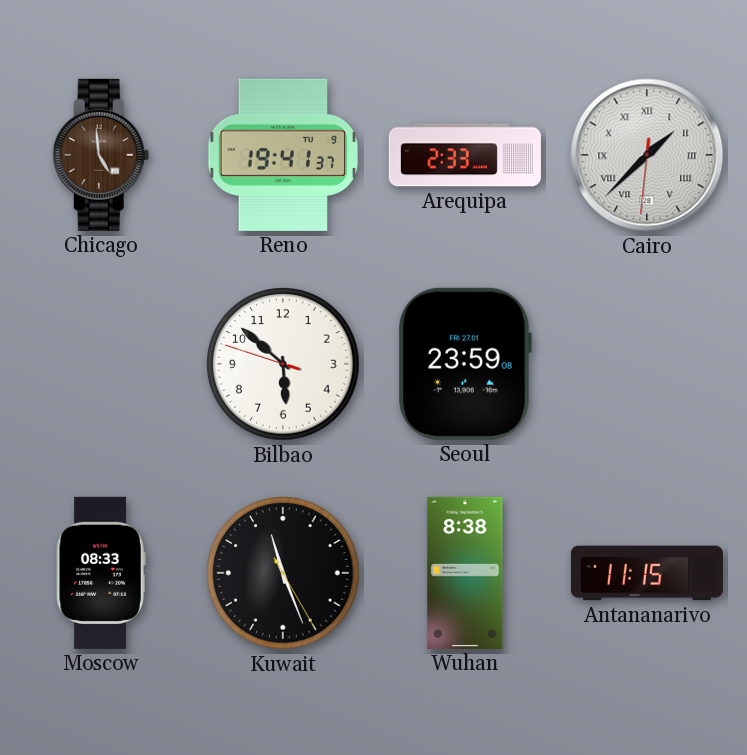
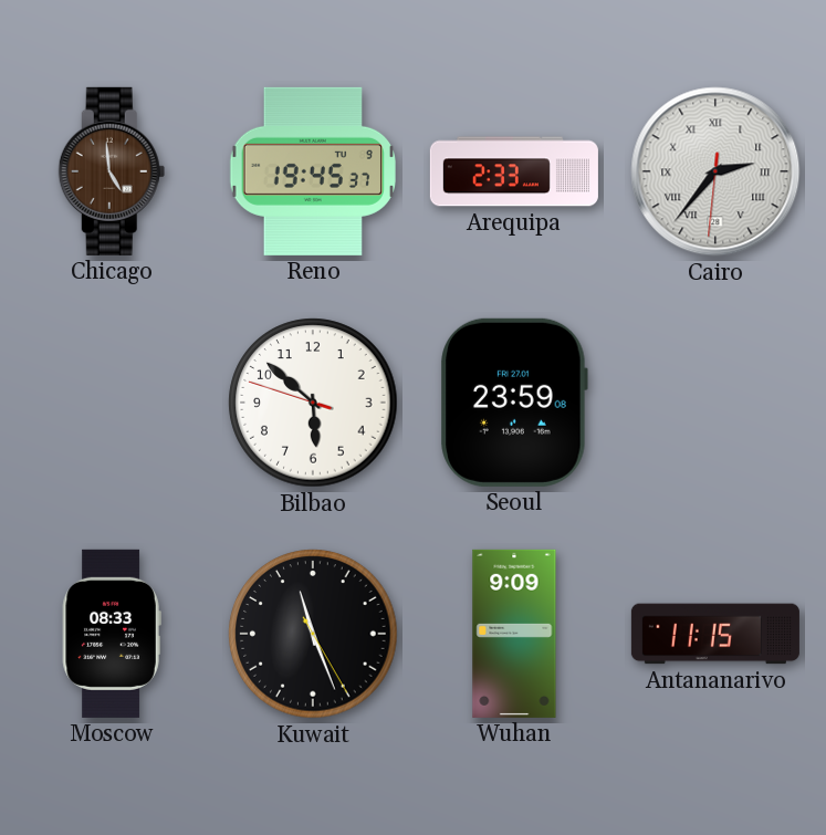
Reno: 19:41 -> 19:45 (312, 171)
Cairo: 1:37 -> 2:36 (715, 171)
Wuhan: 8:38 -> 9:09 (514, 634)
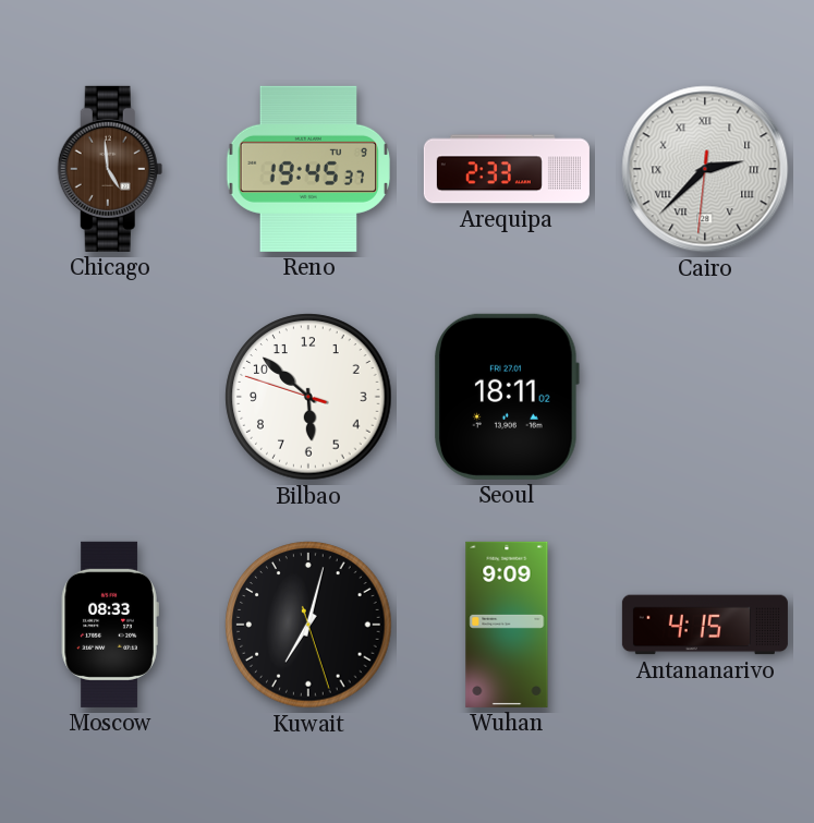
Cairo: 2:36 -> 2:37 (705, 169)
Seoul: 23:59 -> 18:11 (507, 397)
Kuwait: 11:26 -> 7:02 (308, 625)
Antananarivo: 11:15 -> 4:15 (705, 625)
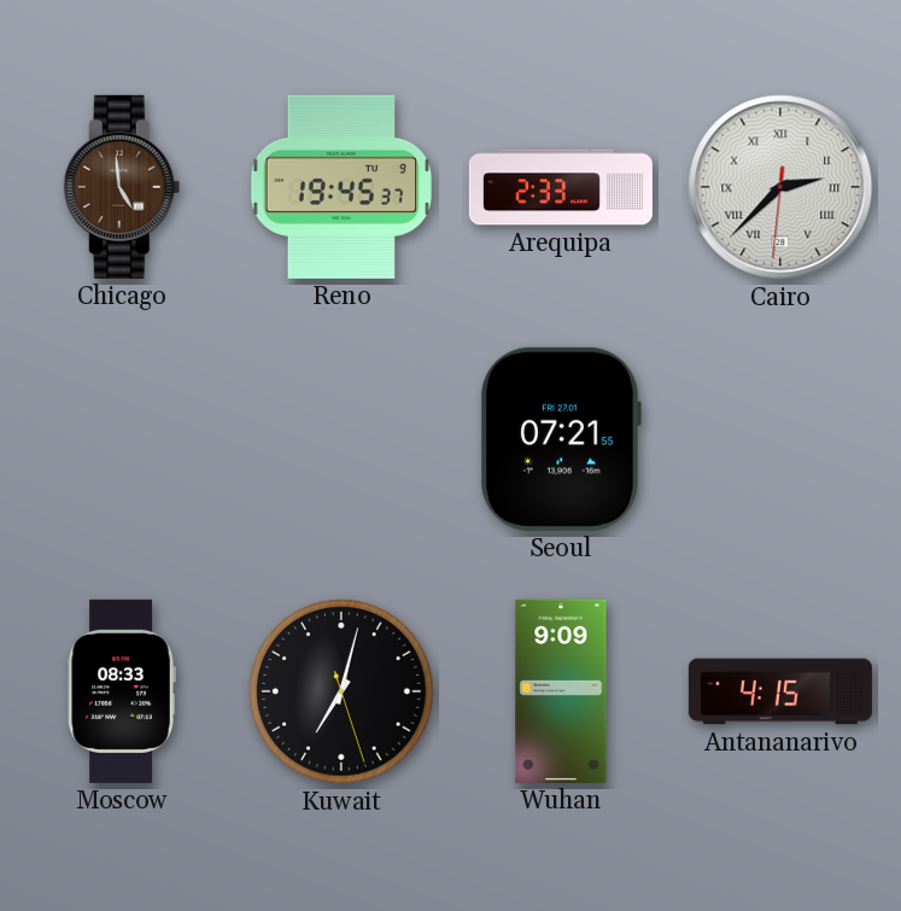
Bilbao: 5:51 -> none (308, 397)
Seoul: 18:11 -> 07:21 (561, 439)
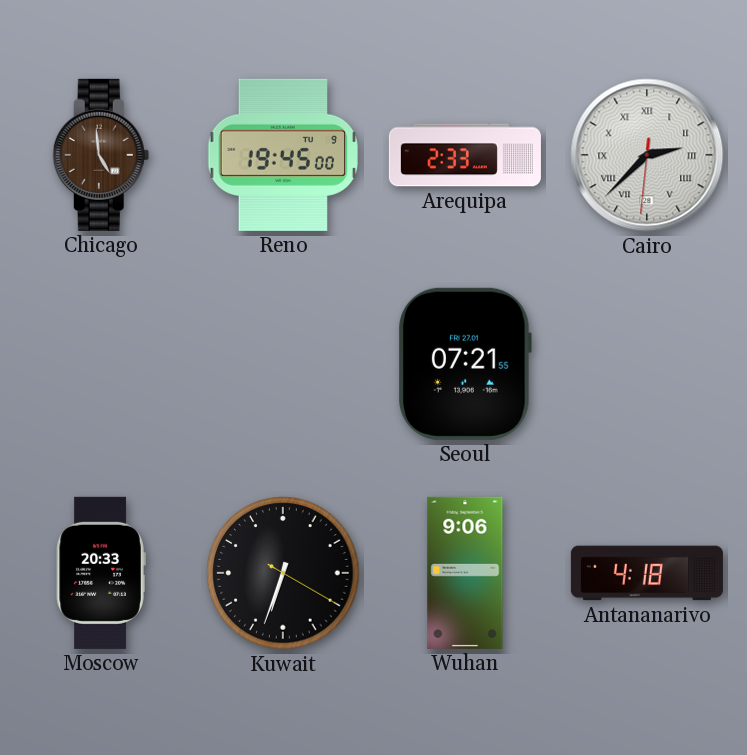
Reno: 19:45:37 -> 19:45:00 (282, 155)
Moscow: 08:33 -> 20:33 (101, 573)
Kuwait: 7:02 -> 6:33 (283, 573)
Wuhan: 9:09 -> 9:06 (465, 573)
Antananarivo: 4:15 -> 4:18 (647, 573)
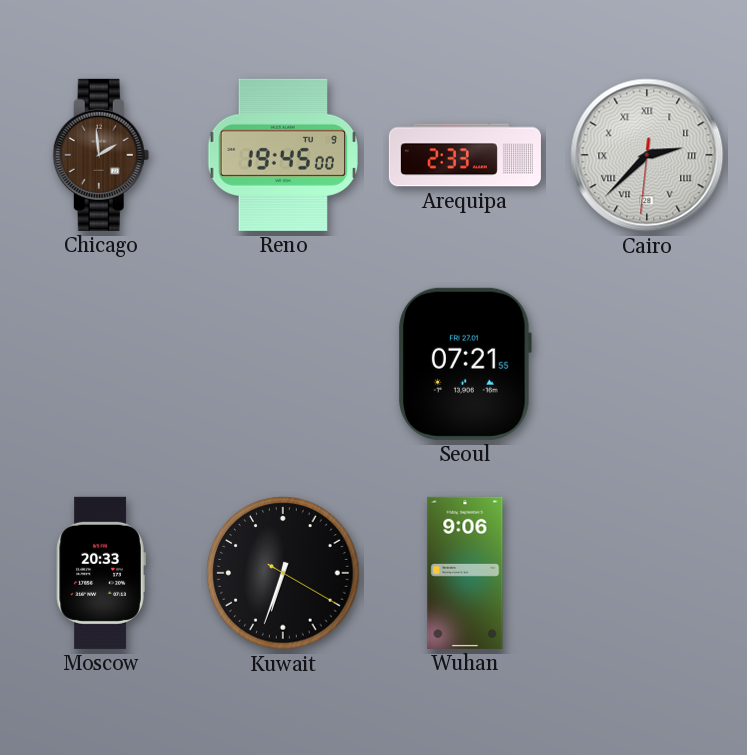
Chicago: 4:59 -> 1:59 (101, 155)
Antananarivo: 4:18 -> none (647, 573)
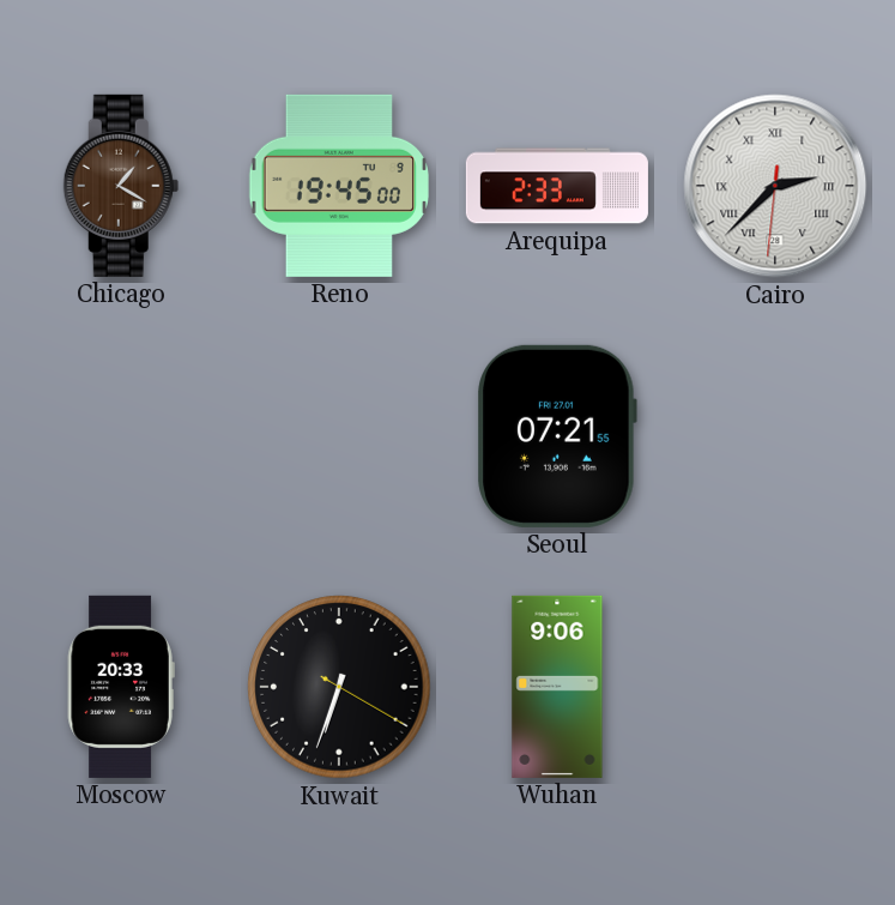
Chicago: 1:59 -> 1:20 (121, 186)
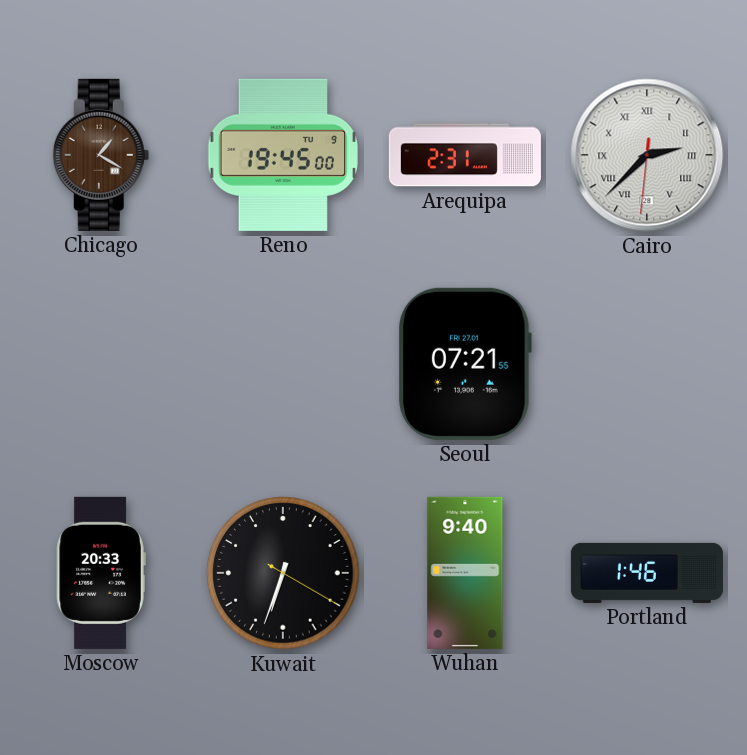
Arequipa: 2:33 -> 2:31 (465, 155)
Wuhan: 9:06 -> 9:40 (465, 573)
Portland: none -> 1:46 (647, 573)
